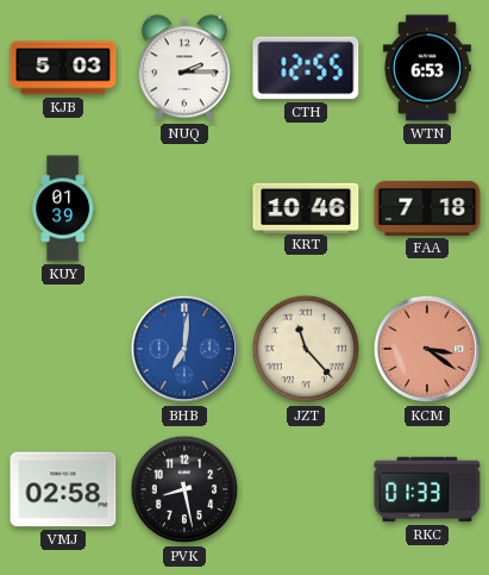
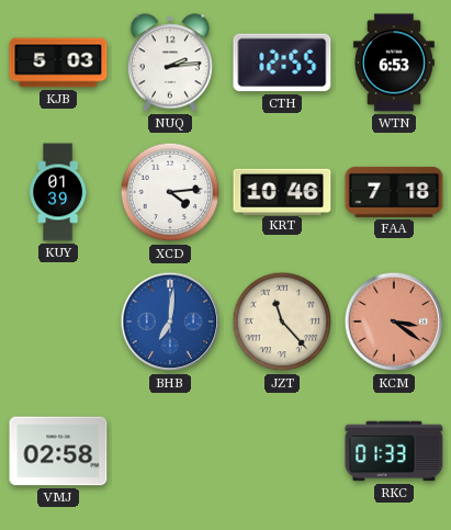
NUQ: 2:15 -> 2:14 (169, 63)
XCD: none -> 4:14 (170, 192)
PVK: 8:28 -> none (184, 489)
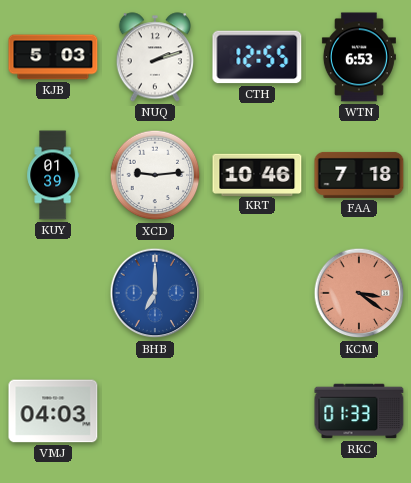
NUQ: 2:14 -> 2:12 (154, 57)
XCD: 4:14 -> 9:14 (155, 175)
BHB: 7:01 -> 7:00 (155, 293)
JZT: 11:23 -> none (282, 322)
VMJ: 02:58 -> 04:03 (53, 411)
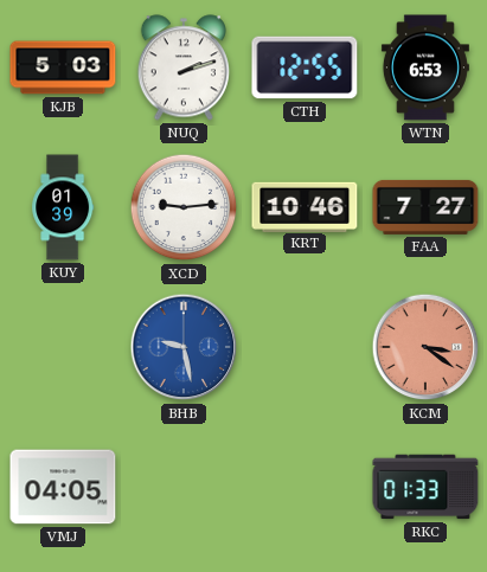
FAA: 7:18 -> 7:27 (425, 207)
BHB: 7:00 -> 9:28 (184, 347)
VMJ: 04:03 -> 04:05 (63, 487)
